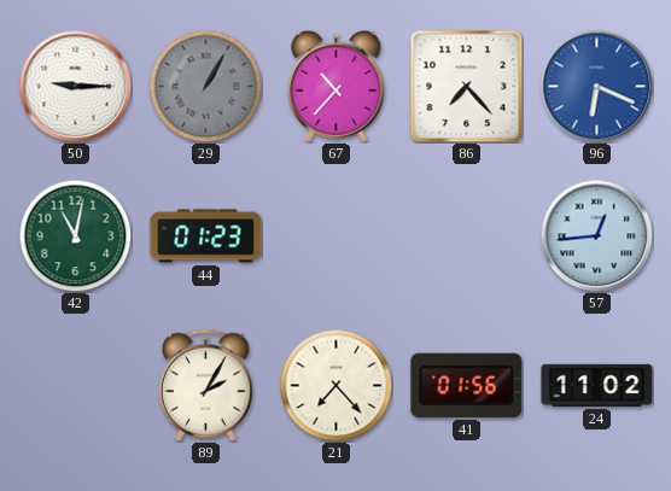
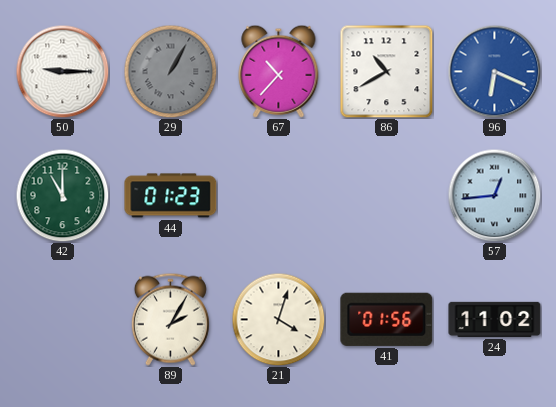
86: 7:23 -> 10:40 (386, 71)
42: 11:02 -> 11:00 (62, 195)
21: 7:23 -> 4:03 (278, 319)
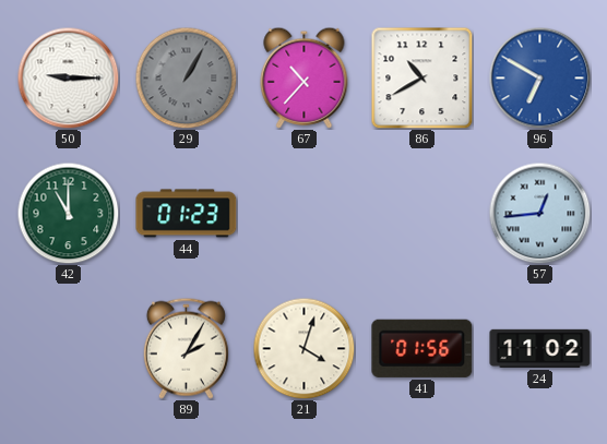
96: 6:19 -> 6:50 (539, 77)
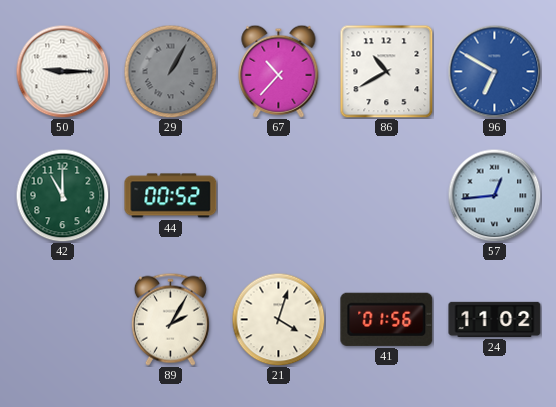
44: 01:23 -> 00:52 (171, 196)
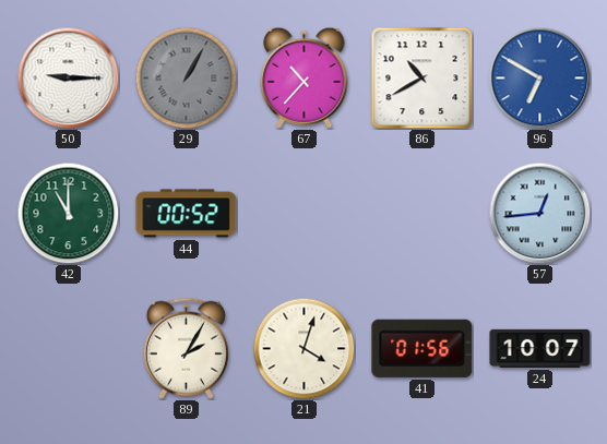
24: 11:02 -> 10:07 (540, 348)
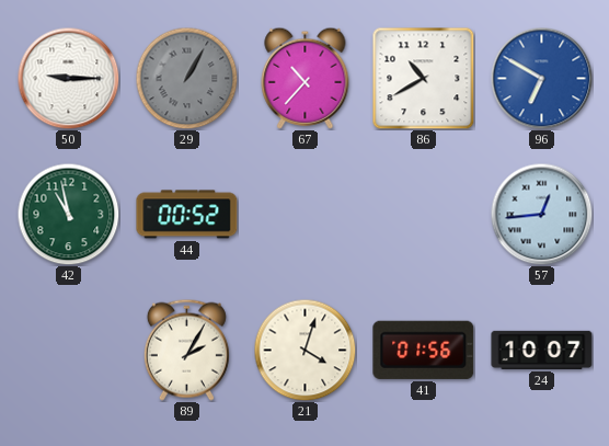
42: 11:00 -> 10:58 (68, 214)
